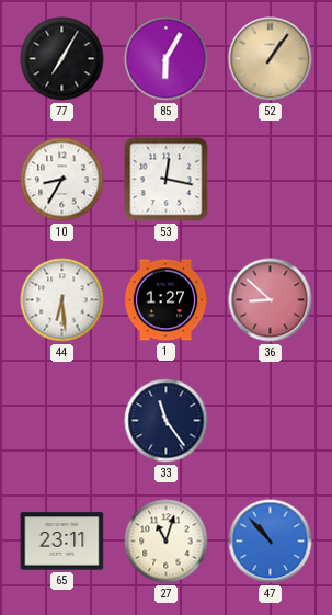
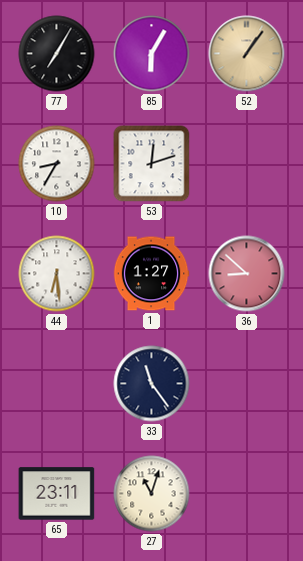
53: 12:17 -> 12:12 (152, 164)
47: 10:53 -> none (271, 542)
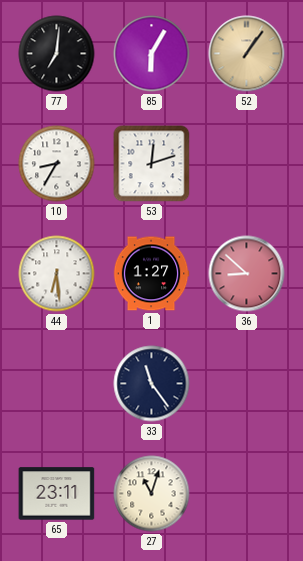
77: 7:05 -> 7:01 (57, 54)
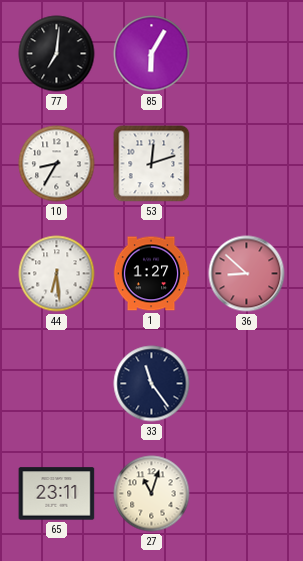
52: 1:06 -> none (247, 54)
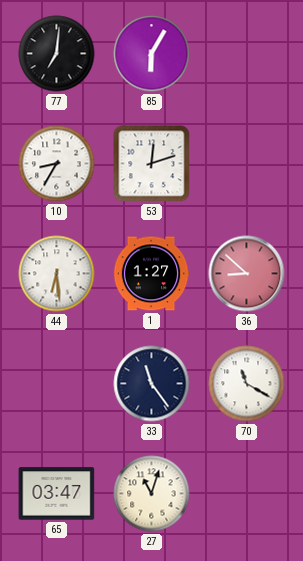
70: none -> 11:20 (247, 384)
65: 23:11 -> 03:47 (57, 494)
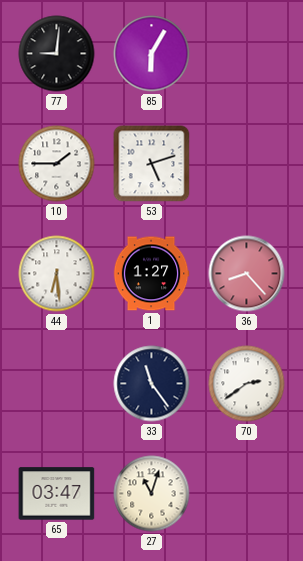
77: 7:01 -> 9:01 (57, 54)
10: 8:35 -> 1:45 (57, 164)
53: 12:12 -> 5:12 (152, 164)
36: 8:52 -> 8:23 (247, 274)
70: 11:20 -> 2:39 (247, 384)
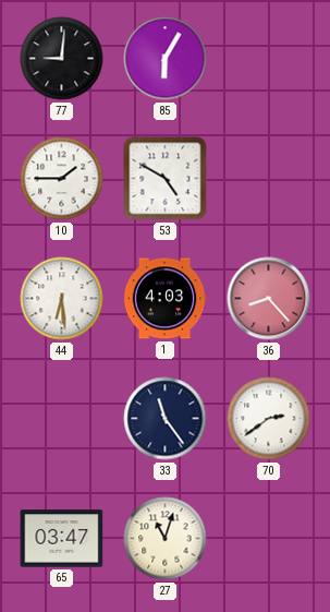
53: 5:12 -> 4:50 (166, 179)
1: 1:27 -> 4:03 (164, 299)
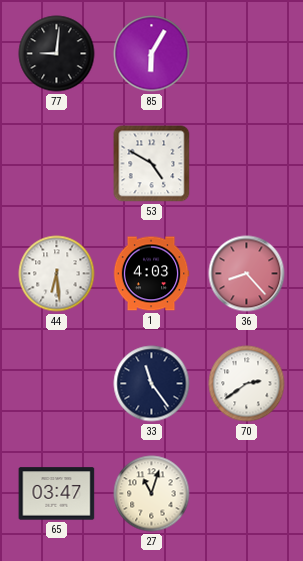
10: 1:45 -> none (62, 179)
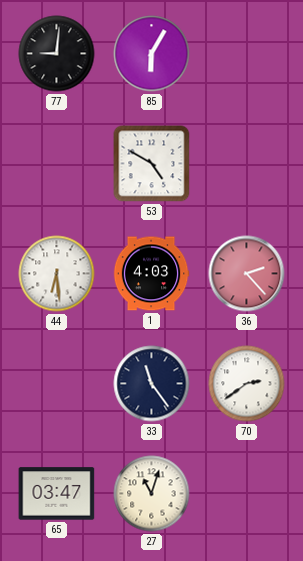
36: 8:23 -> 2:23 (247, 274)
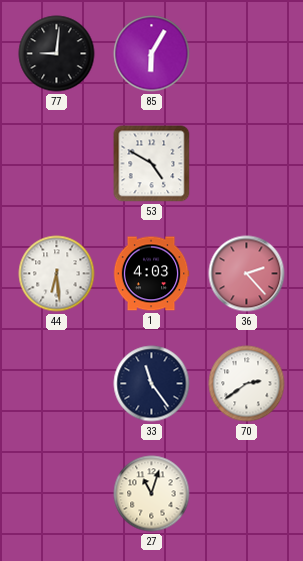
65: 03:47 -> none (57, 494)
